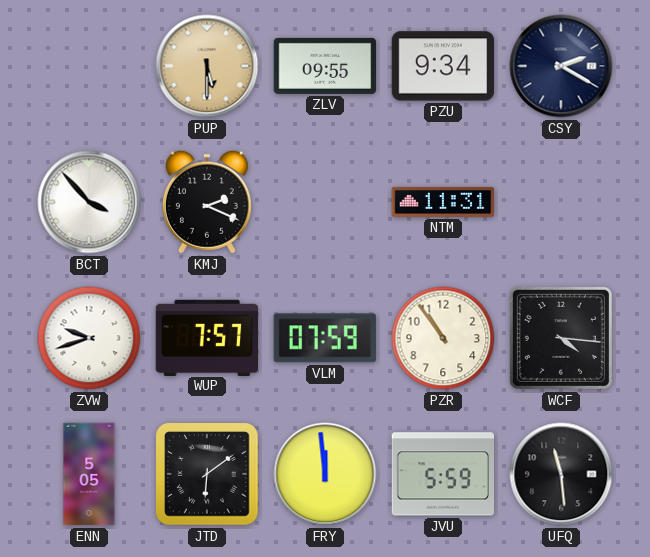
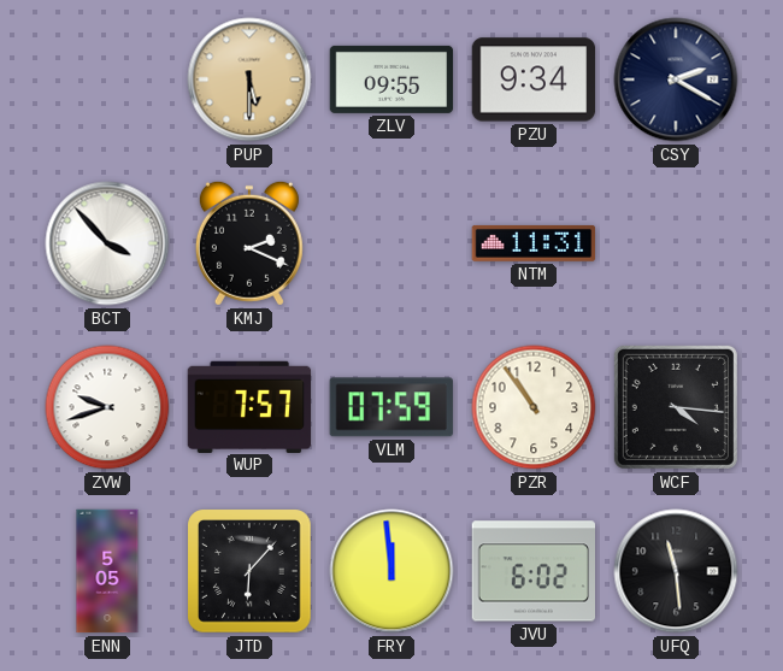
JTD: 6:09 -> 6:07 (249, 571)
JVU: 5:59 -> 6:02 (532, 571)
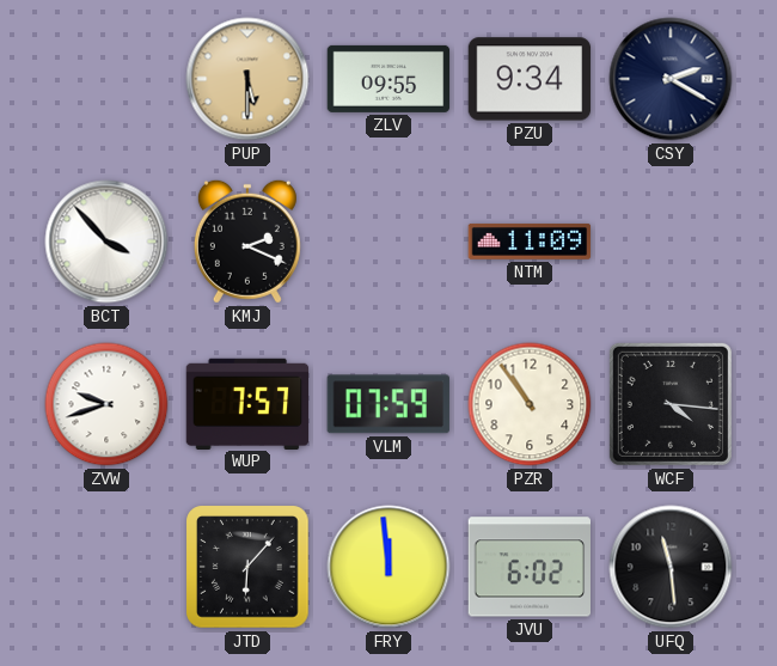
NTM: 11:31 -> 11:09 (530, 242)
ENN: 5:05 -> none (107, 571)
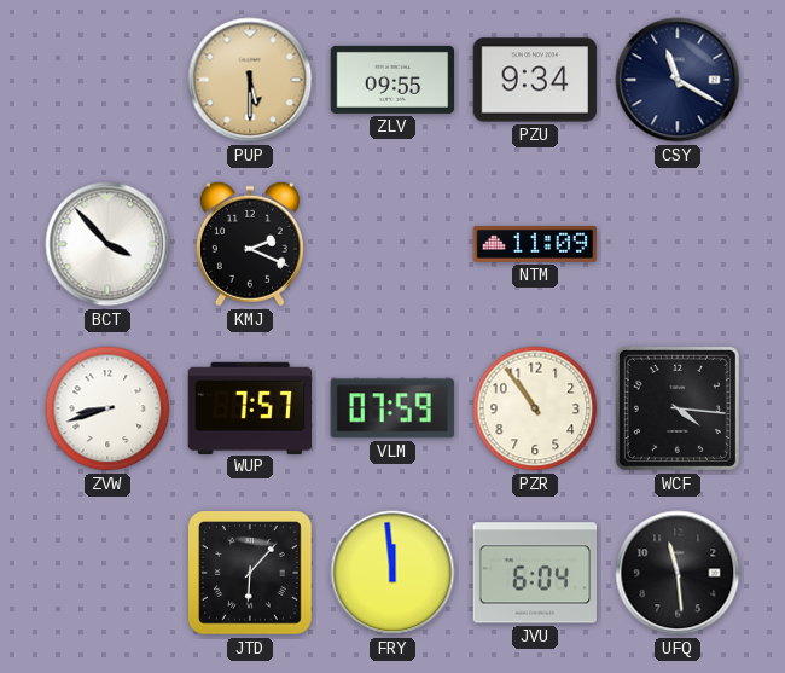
CSY: 2:20 -> 11:20 (678, 80)
ZVW: 9:42 -> 8:42 (107, 408)
JVU: 6:02 -> 6:04 (534, 573)
